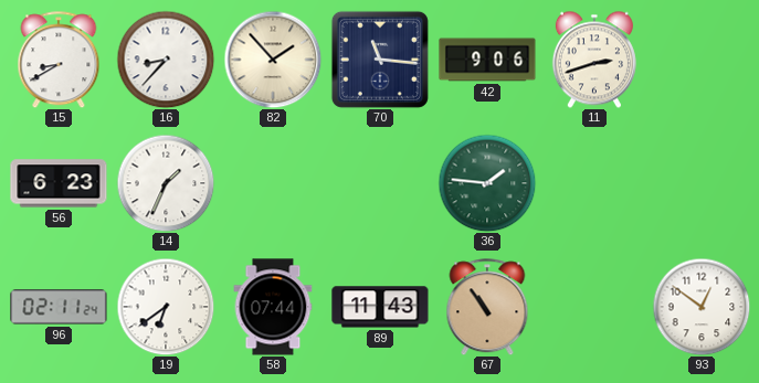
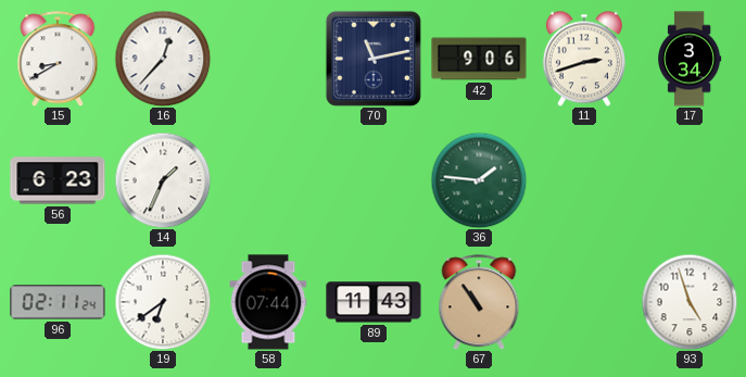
16: 8:37 -> 12:37 (163, 59)
82: 1:53 -> none (273, 60)
70: 11:16 -> 11:13 (374, 59)
17: none -> 3:34 (691, 59)
93: 12:51 -> 4:57 (690, 302)
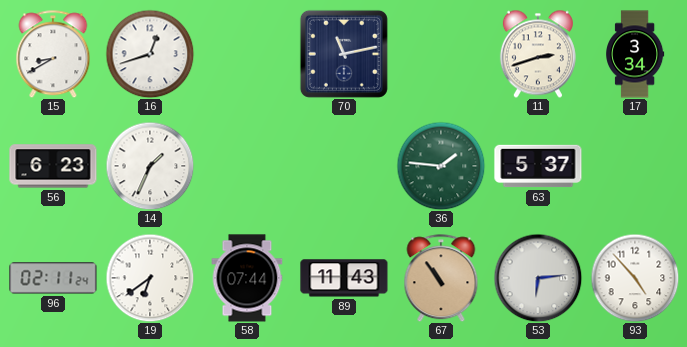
16: 12:37 -> 12:42 (150, 54)
42: 9:06 -> none (479, 59)
63: none -> 5:37 (538, 166)
53: none -> 6:14 (538, 278)
93: 4:57 -> 4:53 (635, 278)
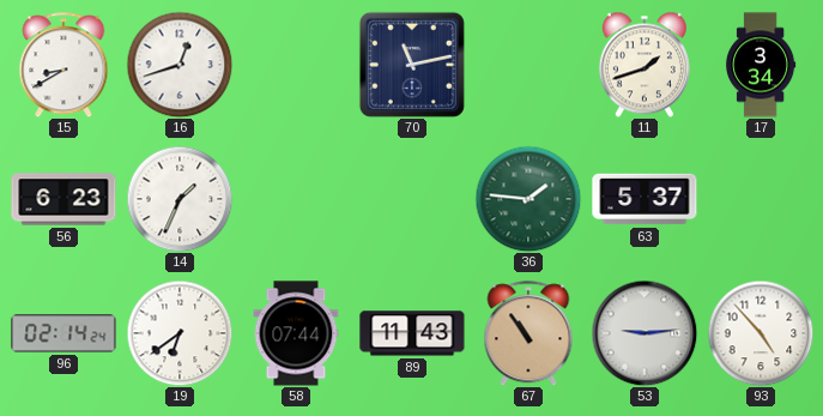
11: 2:42 -> 1:42 (645, 65)
96: 02:11 -> 02:14 (63, 333)
53: 6:14 -> 9:14 (645, 333)
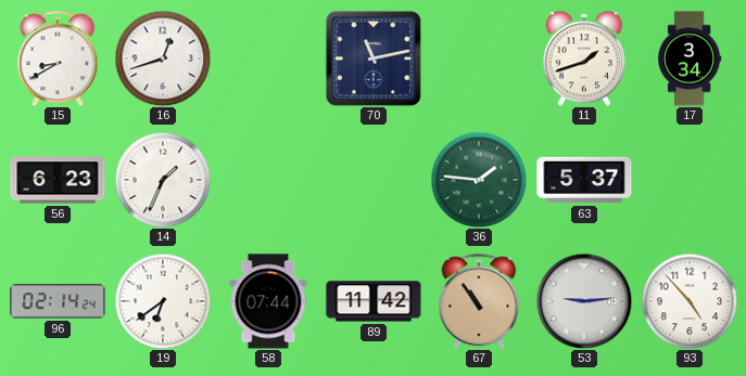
89: 11:43 -> 11:42 (374, 301)
